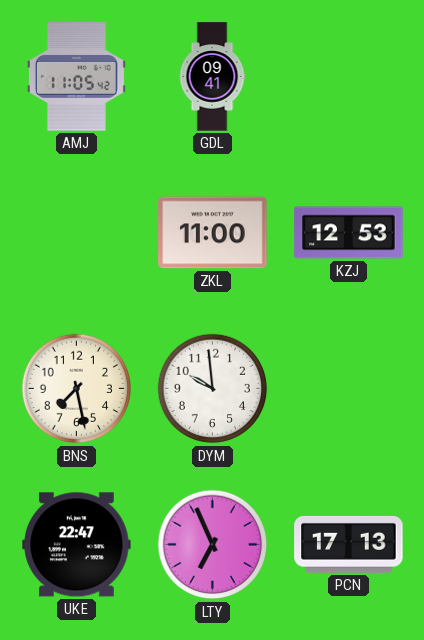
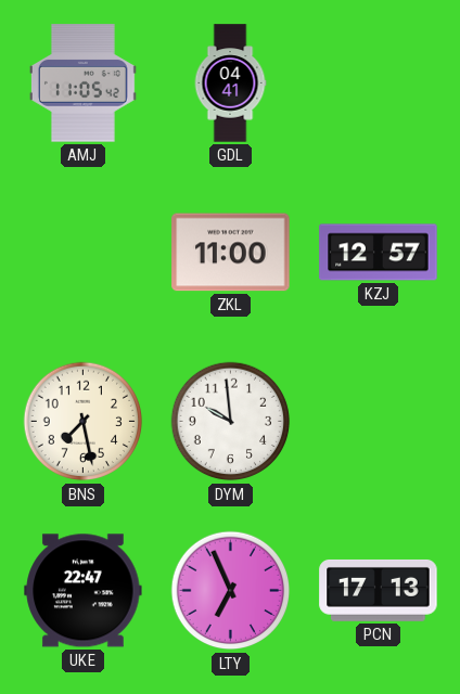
GDL: 09:41 -> 04:41 (230, 83)
KZJ: 12:53 -> 12:57 (379, 253)
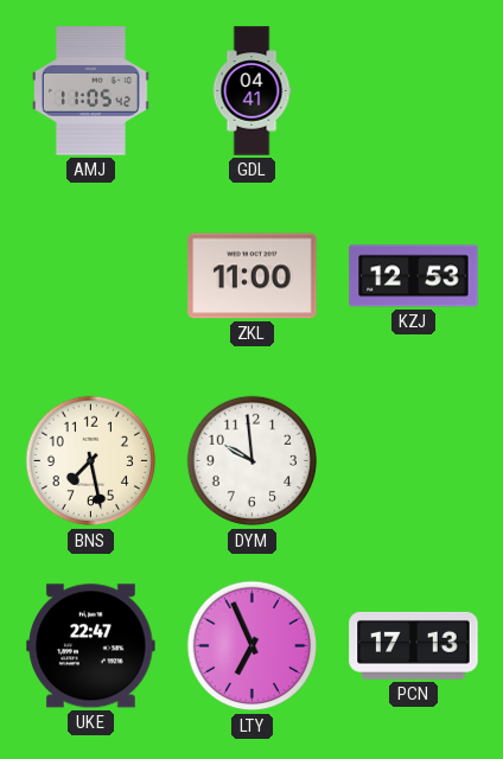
KZJ: 12:57 -> 12:53 (414, 276)
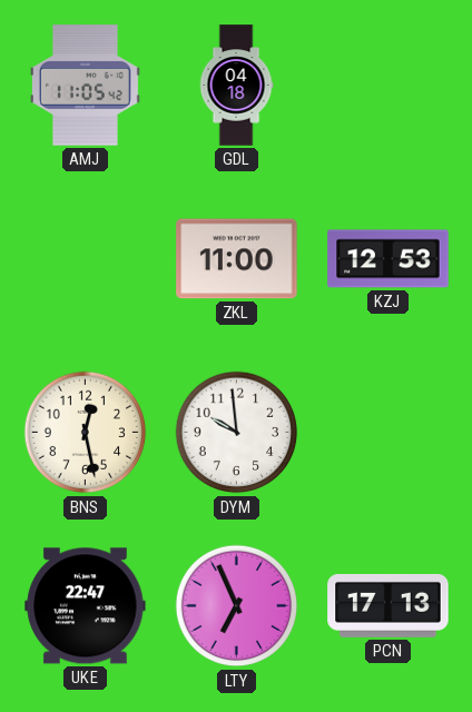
GDL: 04:41 -> 04:18 (236, 86)
BNS: 7:28 -> 12:28 (86, 433)
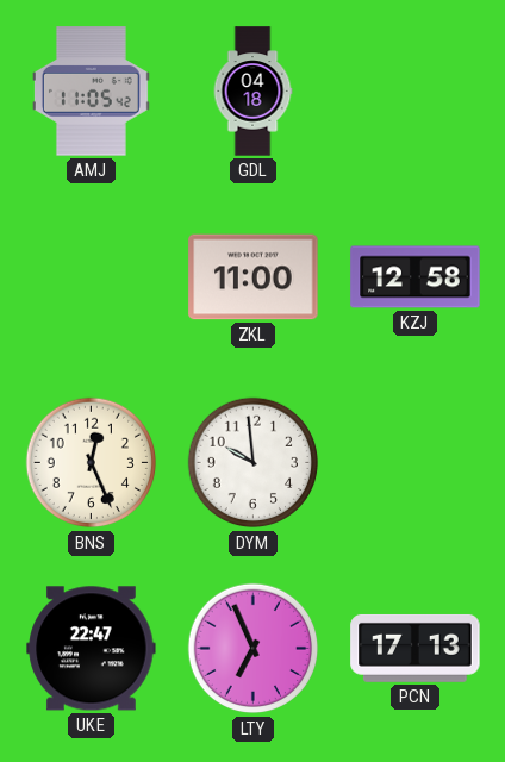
KZJ: 12:53 -> 12:58 (416, 277)
BNS: 12:28 -> 12:26 (92, 463)
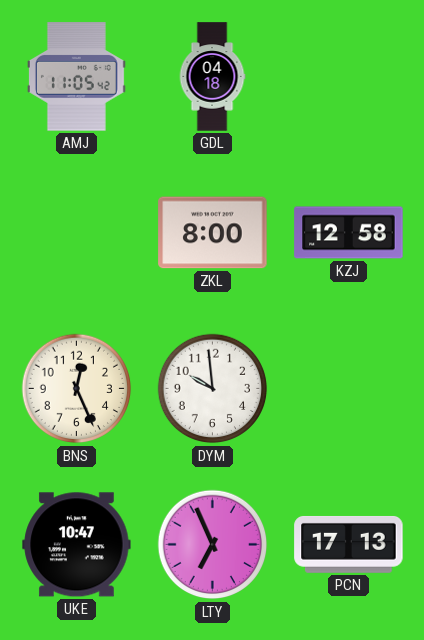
ZKL: 11:00 -> 8:00 (213, 233)
UKE: 22:47 -> 10:47 (77, 545)
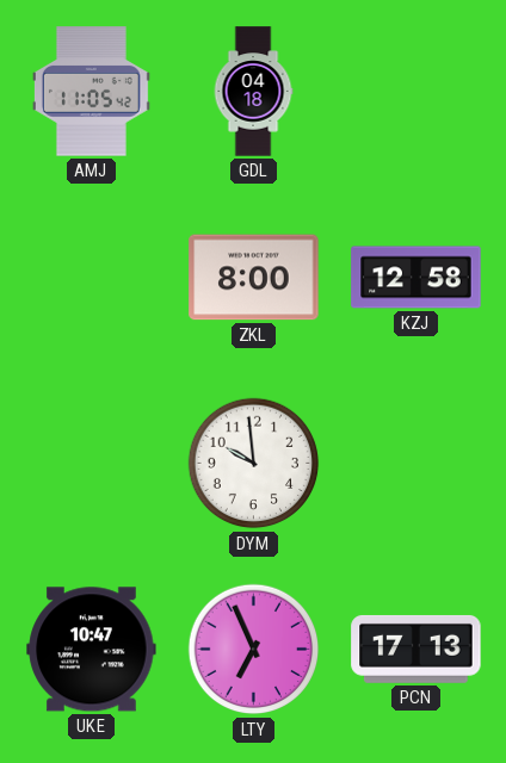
BNS: 12:26 -> none (77, 389)
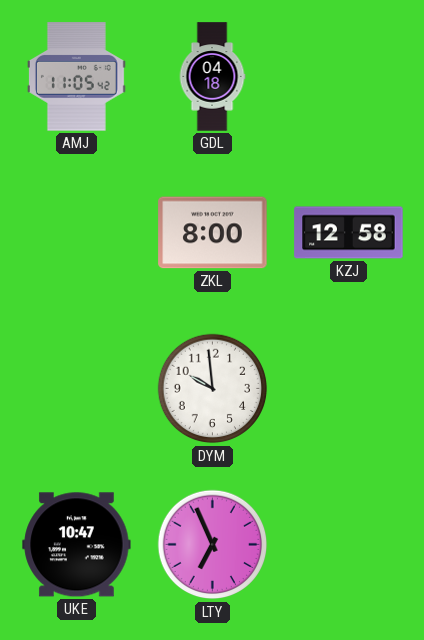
PCN: 17:13 -> none (416, 649)
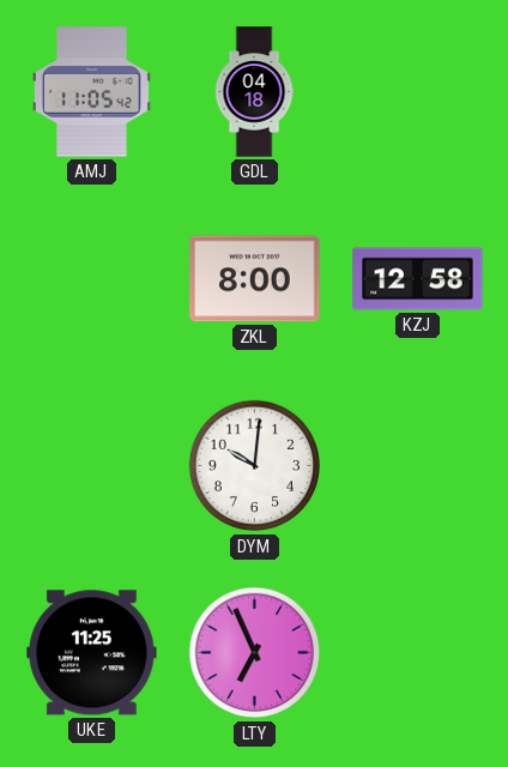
DYM: 9:59 -> 10:01 (255, 466)
UKE: 10:47 -> 11:25 (92, 653)
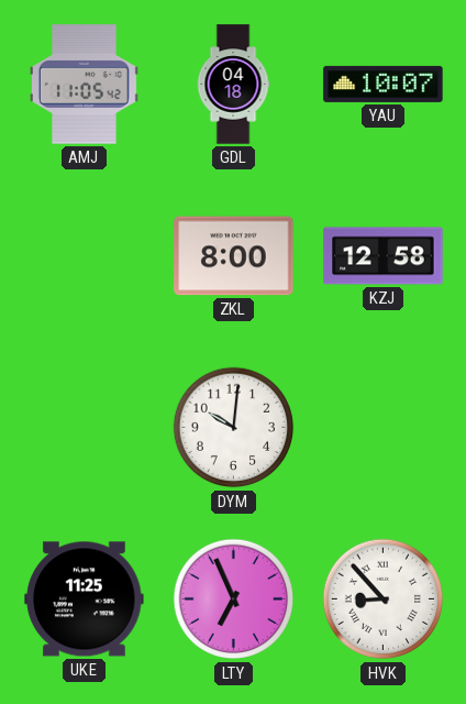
YAU: none -> 10:07 (384, 84)
HVK: none -> 8:53 (384, 599)
